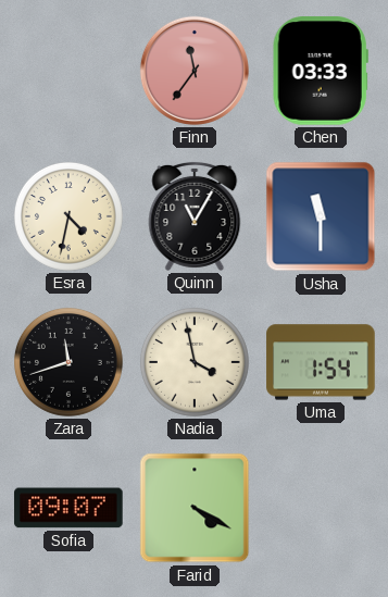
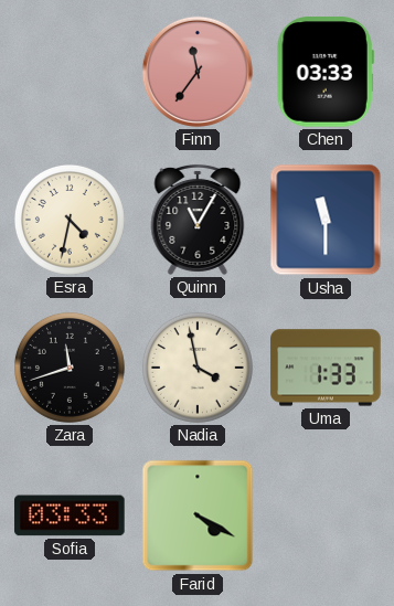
Uma: 1:54 -> 1:33 (326, 368)
Sofia: 09:07 -> 03:33 (70, 515)
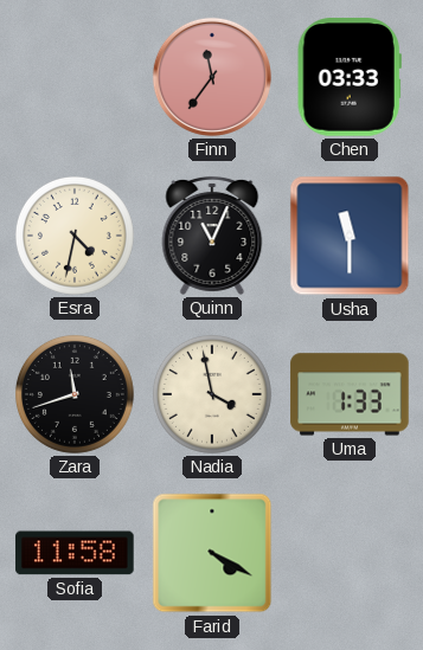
Quinn: 11:05 -> 11:04 (212, 236)
Sofia: 03:33 -> 11:58 (75, 553)
